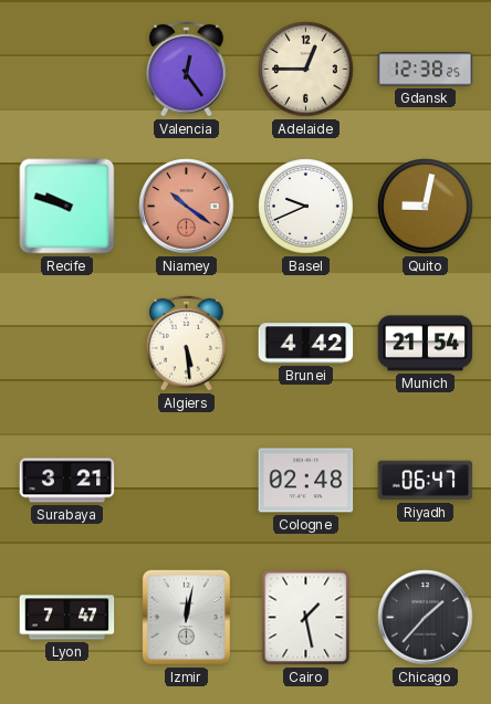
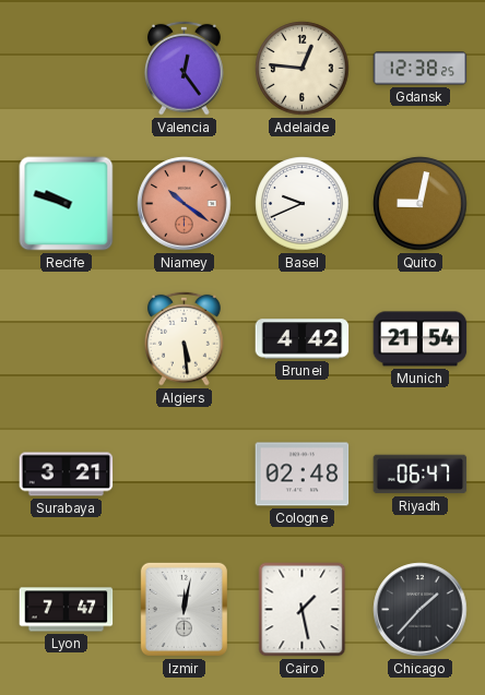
Adelaide: 12:45 -> 12:46 (303, 69)
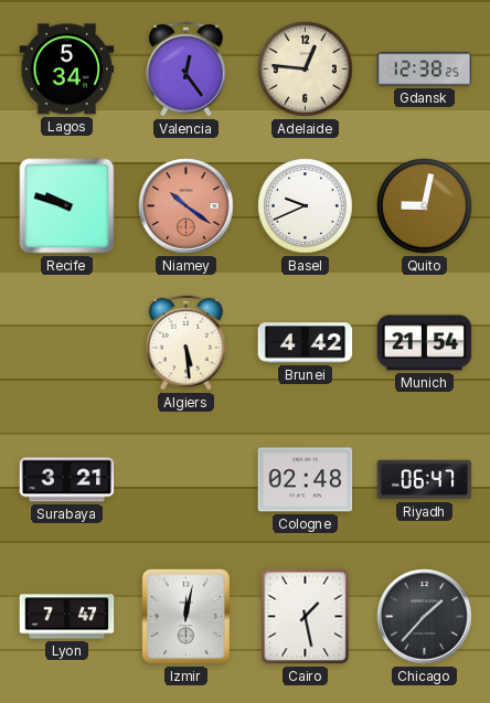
Lagos: none -> 5:34 (67, 70)
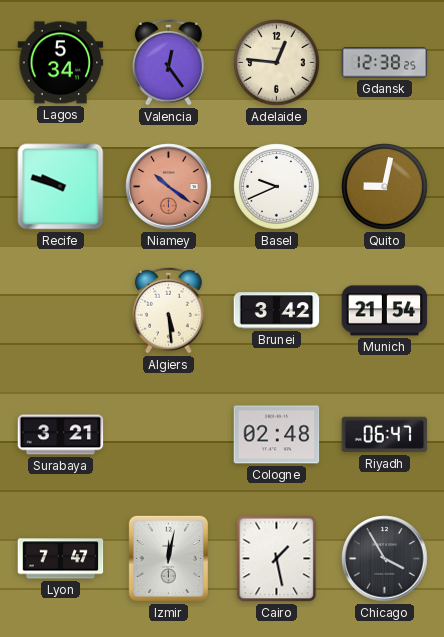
Brunei: 4:42 -> 3:42 (277, 311)
Chicago: 1:37 -> 3:55 (385, 559)
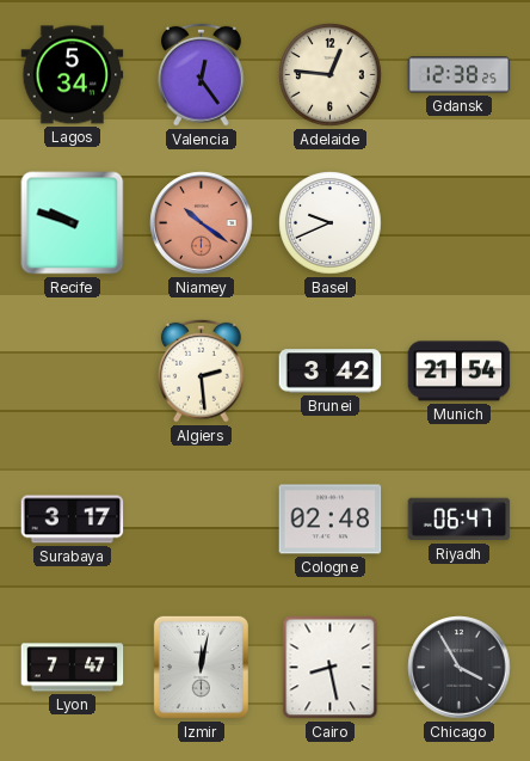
Quito: 9:02 -> none (385, 187)
Algiers: 5:29 -> 2:29 (201, 370)
Surabaya: 3:21 -> 3:17 (73, 520)
Cairo: 1:28 -> 8:28 (331, 668)
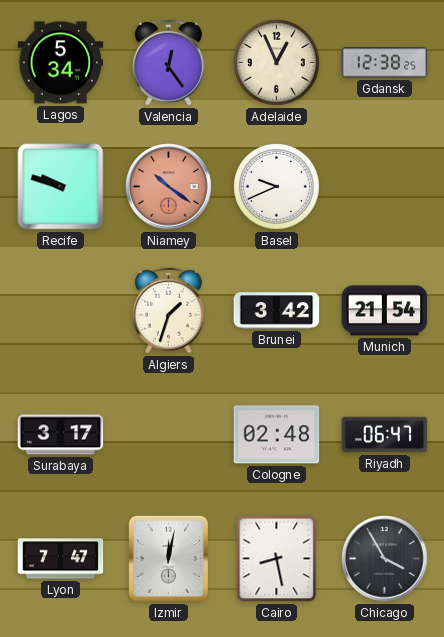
Adelaide: 12:46 -> 12:56 (277, 63)
Algiers: 2:29 -> 1:33 (168, 310)
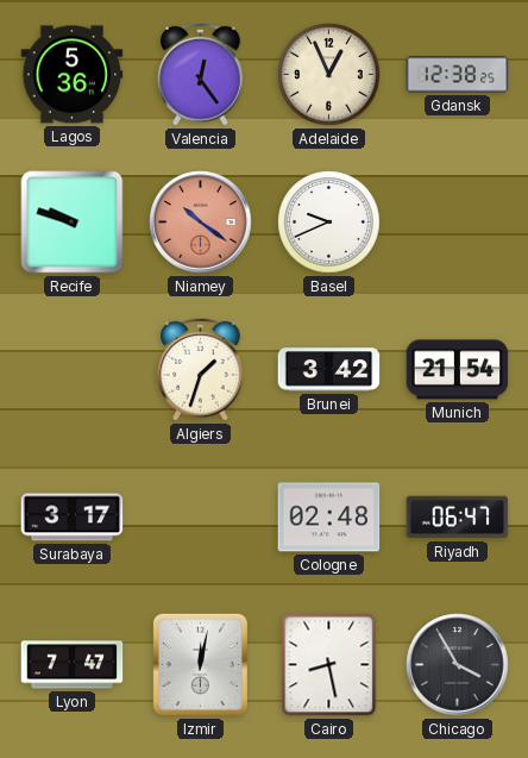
Lagos: 5:34 -> 5:36 (73, 75)
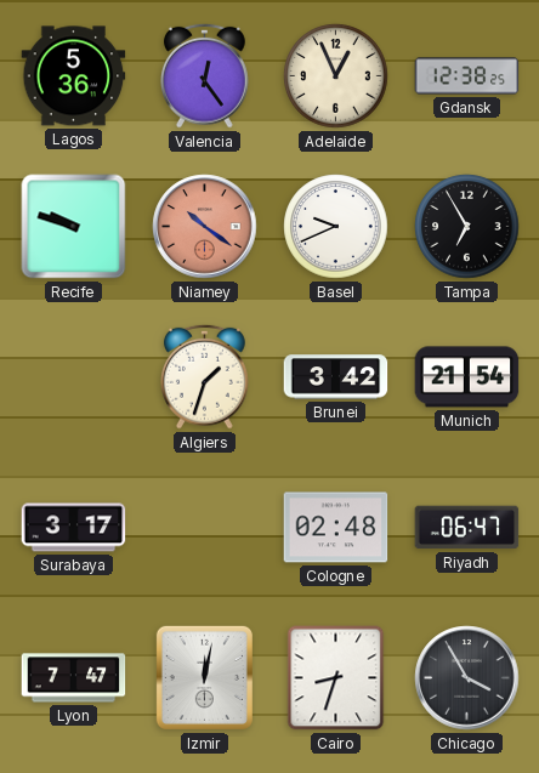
Tampa: none -> 6:55 (467, 227)
Cairo: 8:28 -> 8:33 (336, 678)
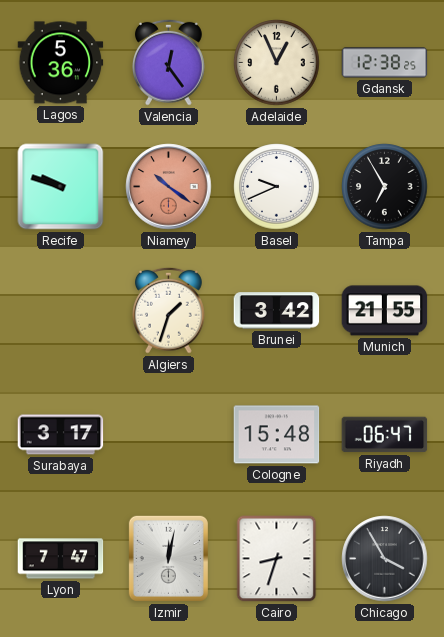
Munich: 21:54 -> 21:55 (385, 311)
Cologne: 02:48 -> 15:48 (277, 435)
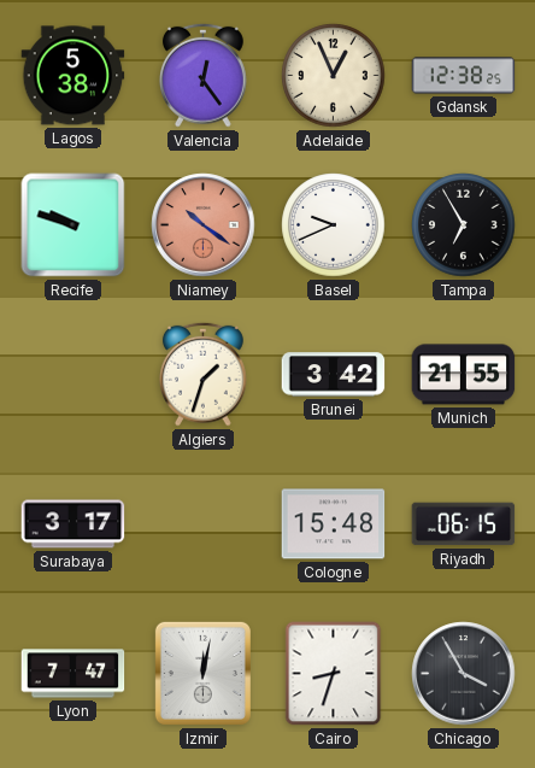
Lagos: 5:36 -> 5:38 (74, 76)
Riyadh: 06:47 -> 06:15 (464, 524)
